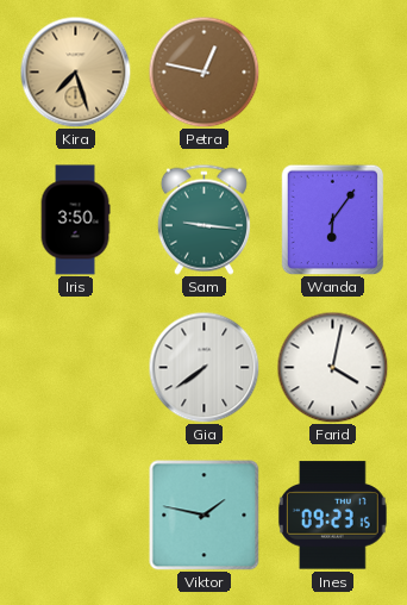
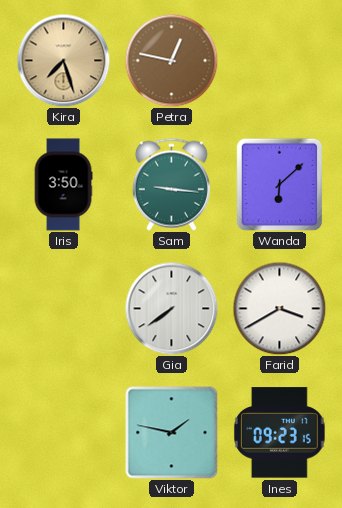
Wanda: 6:06 -> 6:08 (280, 184)
Farid: 4:02 -> 3:40 (279, 308)
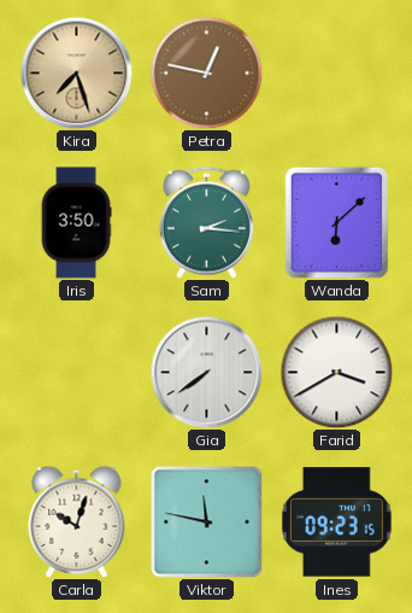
Sam: 9:16 -> 2:16 (206, 222)
Carla: none -> 10:03 (77, 521)
Viktor: 1:47 -> 11:47 (206, 521)
